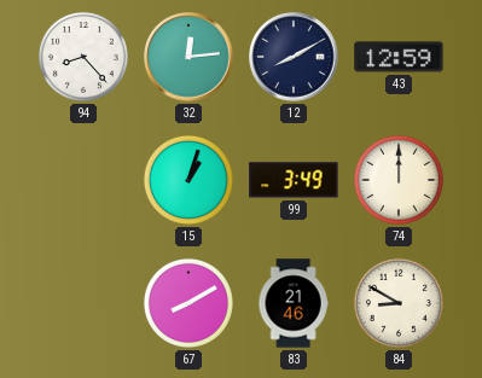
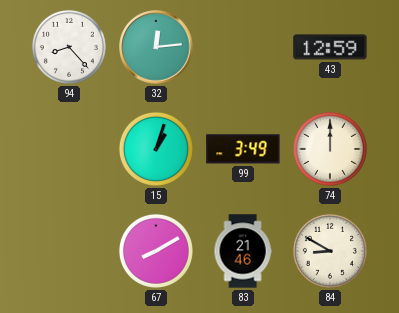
12: 8:10 -> none (294, 57)
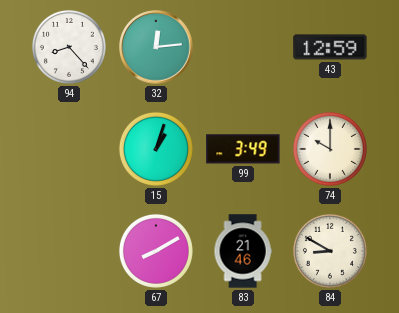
74: 12:00 -> 10:00 (330, 149)
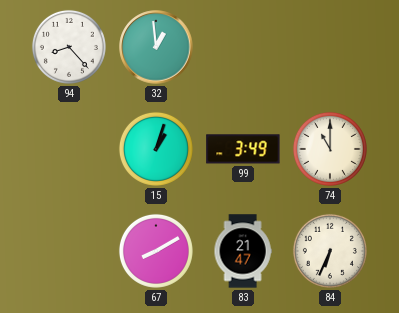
32: 12:14 -> 12:59 (156, 47)
43: 12:59 -> none (330, 47)
74: 10:00 -> 11:00 (330, 149)
83: 21:46 -> 21:47 (243, 251)
84: 8:50 -> 6:34 (330, 251)
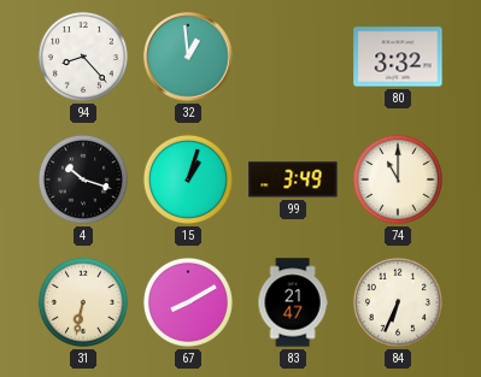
80: none -> 3:32 (398, 57)
4: none -> 10:18 (83, 179)
31: none -> 6:32 (83, 302)
